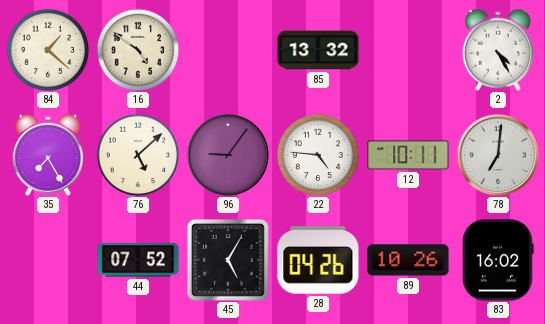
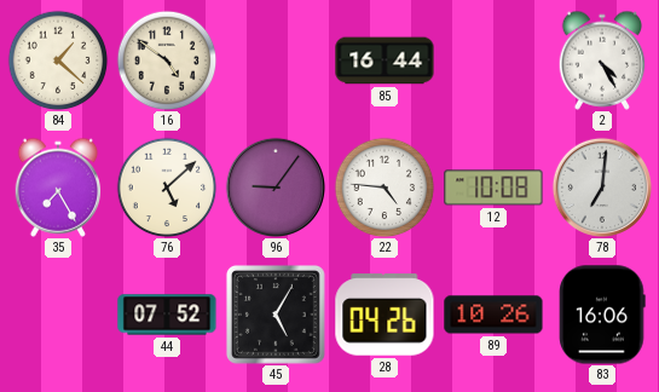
85: 13:32 -> 16:44 (385, 60)
12: 10:11 -> 10:08 (493, 188)
83: 16:02 -> 16:06 (602, 315)
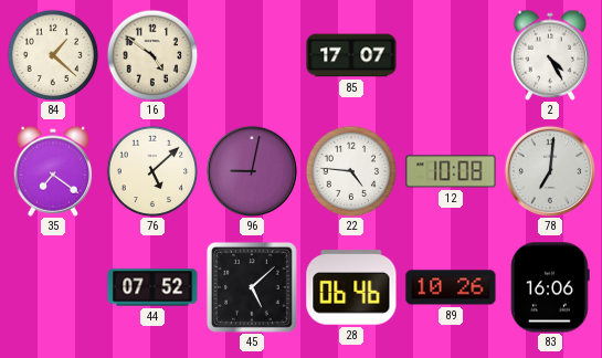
85: 16:44 -> 17:07 (351, 55)
35: 7:25 -> 7:21 (53, 171)
96: 9:06 -> 9:02 (252, 171)
45: 5:05 -> 5:08 (252, 287)
28: 04:26 -> 06:46 (351, 287)
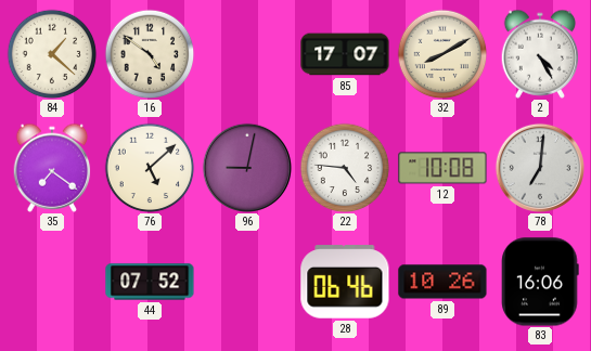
32: none -> 8:10 (442, 54)
45: 5:08 -> none (252, 287)
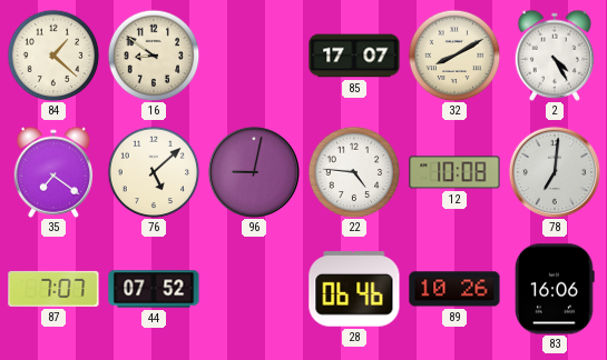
16: 4:51 -> 8:51 (154, 56)
87: none -> 7:07 (53, 289)
